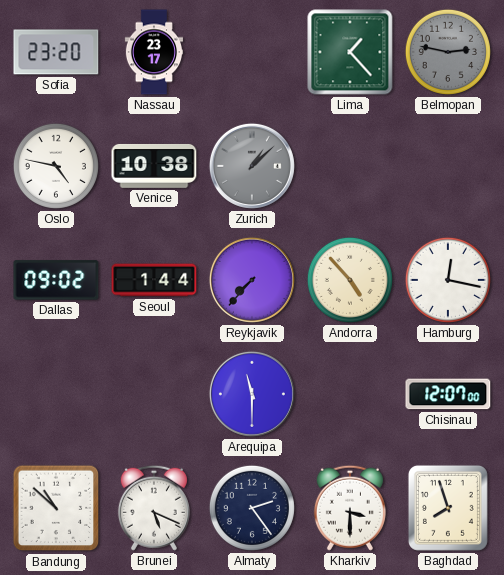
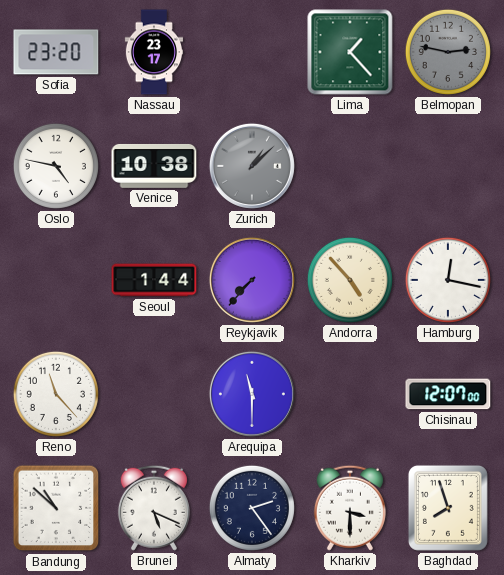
Dallas: 09:02 -> none (56, 280)
Reno: none -> 11:23 (56, 394)
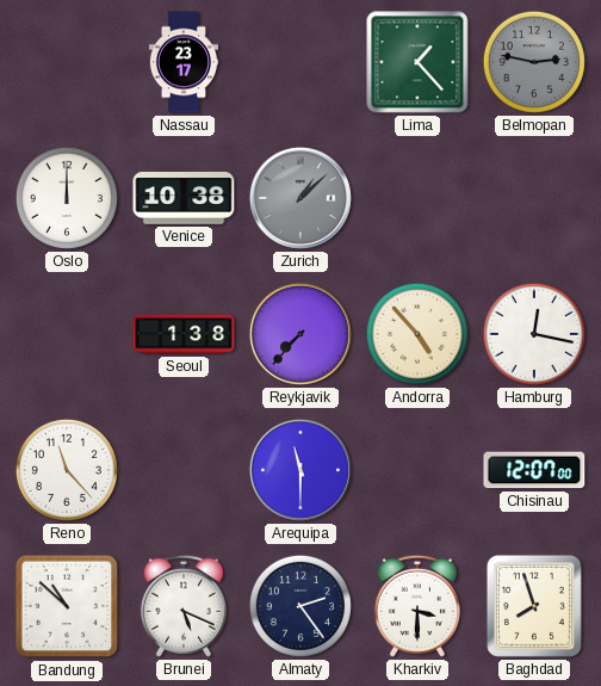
Sofia: 23:20 -> none (56, 52)
Oslo: 4:47 -> 12:00 (67, 198)
Seoul: 1:44 -> 1:38 (184, 334)
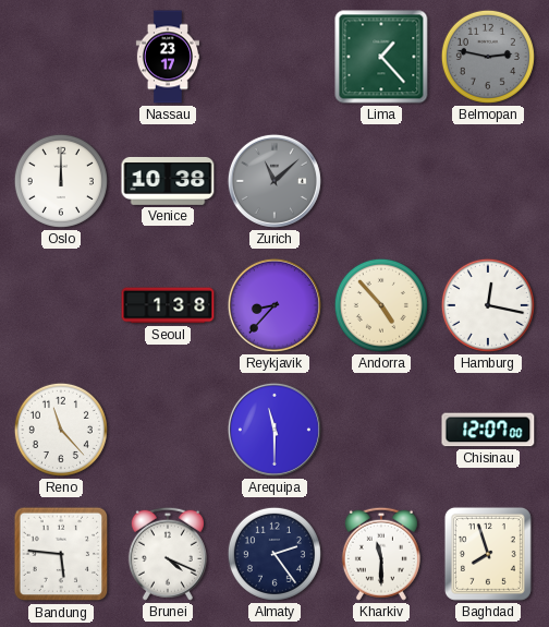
Zurich: 1:08 -> 11:08 (274, 181)
Reykjavik: 7:37 -> 8:37 (274, 305)
Bandung: 10:52 -> 5:46 (61, 554)
Brunei: 5:19 -> 4:19 (168, 554)
Kharkiv: 3:30 -> 11:30 (381, 554)
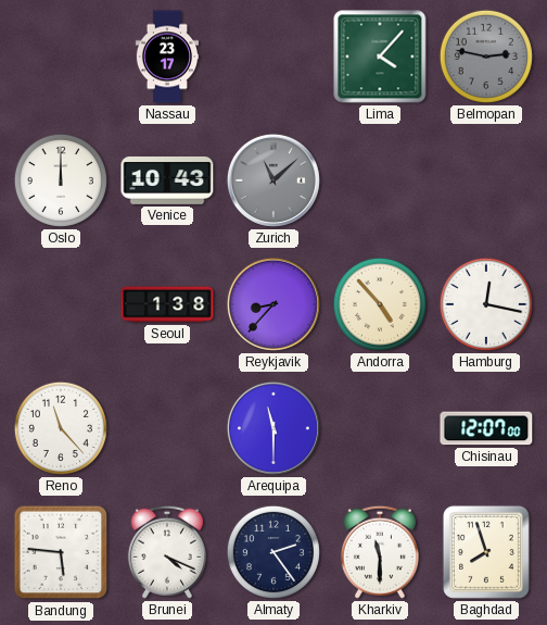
Lima: 1:23 -> 4:07 (380, 57)
Venice: 10:38 -> 10:43 (167, 180)
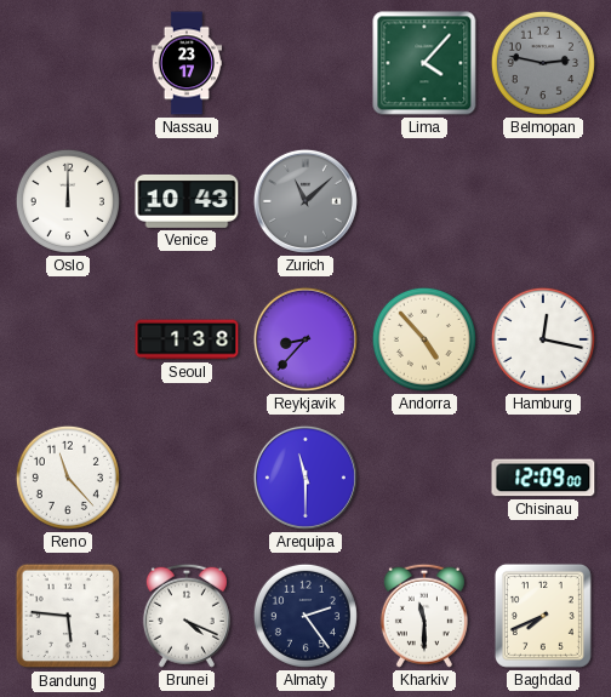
Chisinau: 12:07 -> 12:09 (543, 478)
Baghdad: 7:57 -> 7:41 (543, 616)
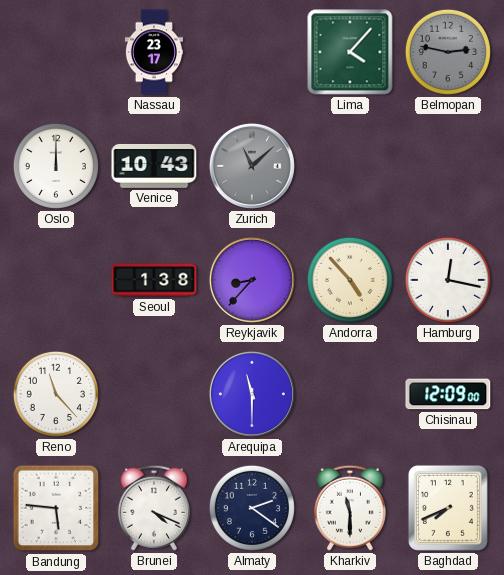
Almaty: 2:24 -> 2:21 (252, 508)
